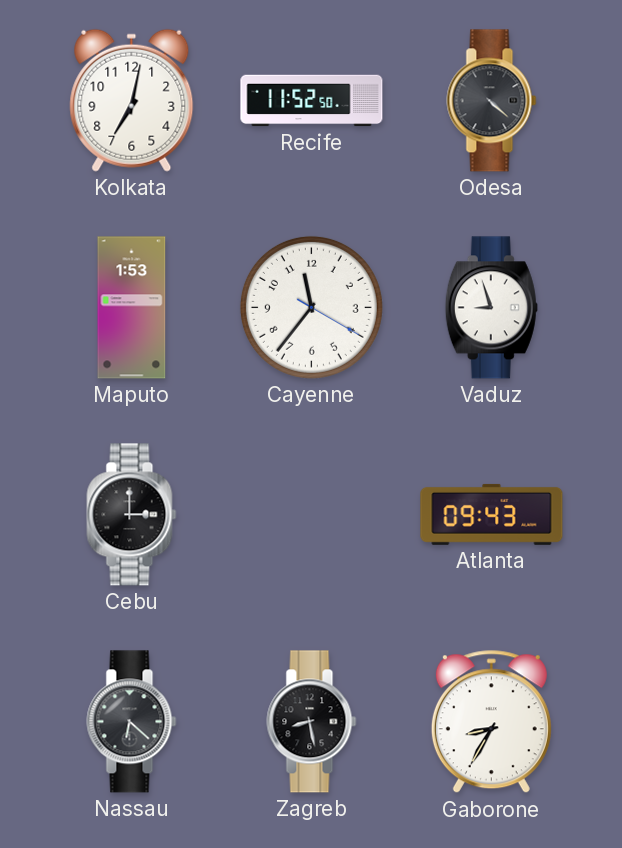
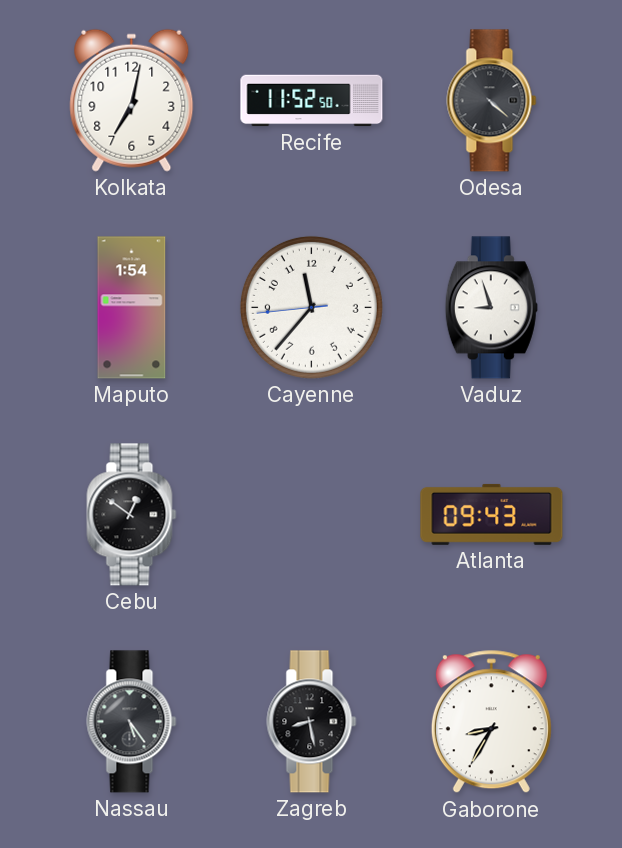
Maputo: 1:53 -> 1:54 (132, 308)
Cayenne: 11:36:20 -> 11:36:44 (311, 307)
Cebu: 3:00 -> 12:51 (132, 515)
Nassau: 6:22 -> 5:24 (132, 722)
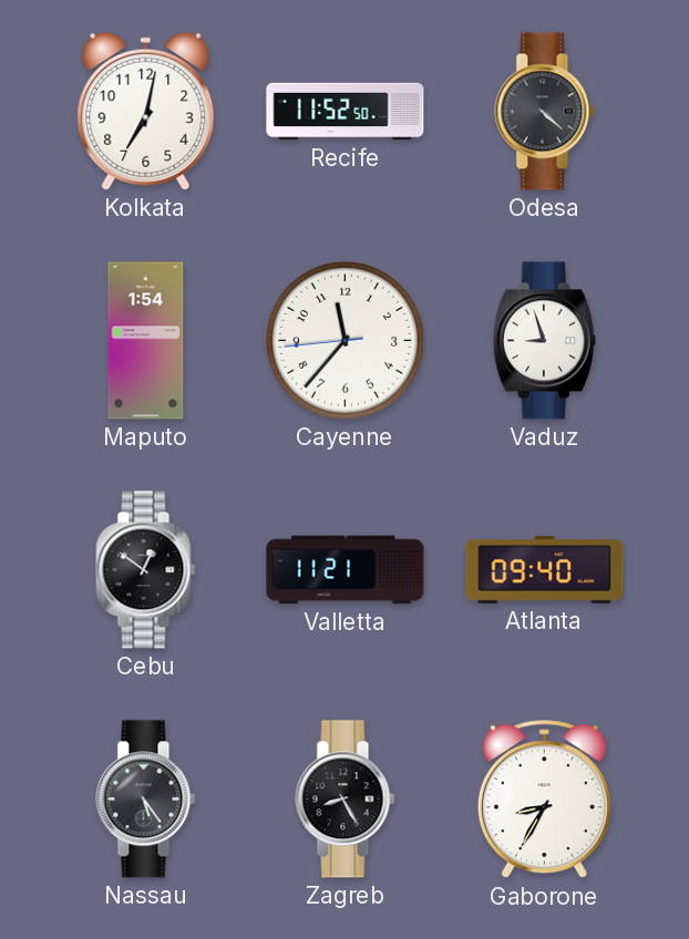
Valletta: none -> 11:21 (346, 570)
Atlanta: 09:43 -> 09:40 (545, 569)
Zagreb: 8:28 -> 8:25 (346, 799)
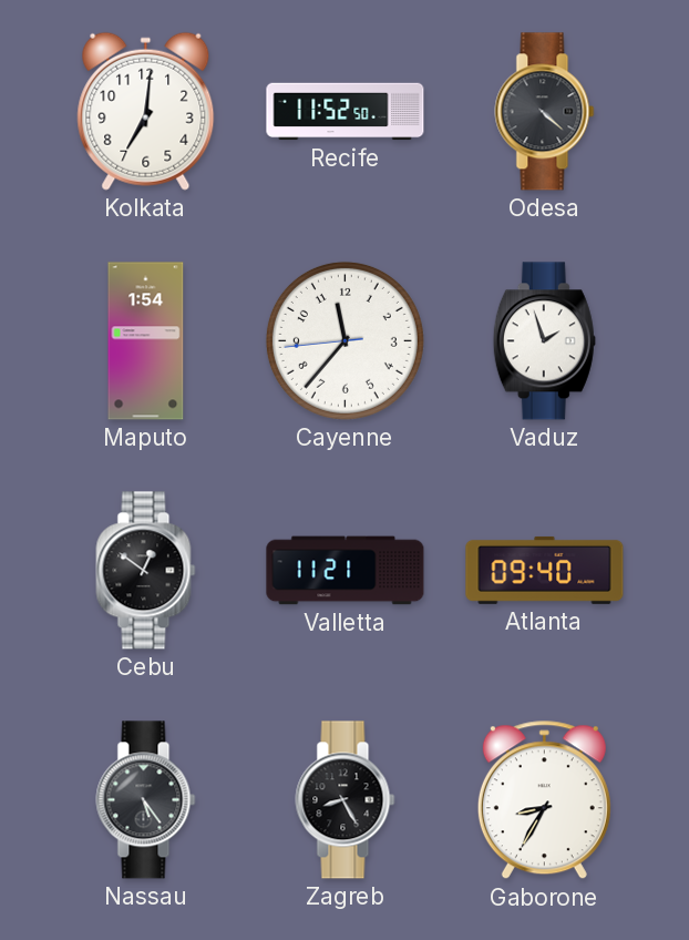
Kolkata: 7:02 -> 7:01 (146, 111)
Vaduz: 8:57 -> 1:57 (544, 341)
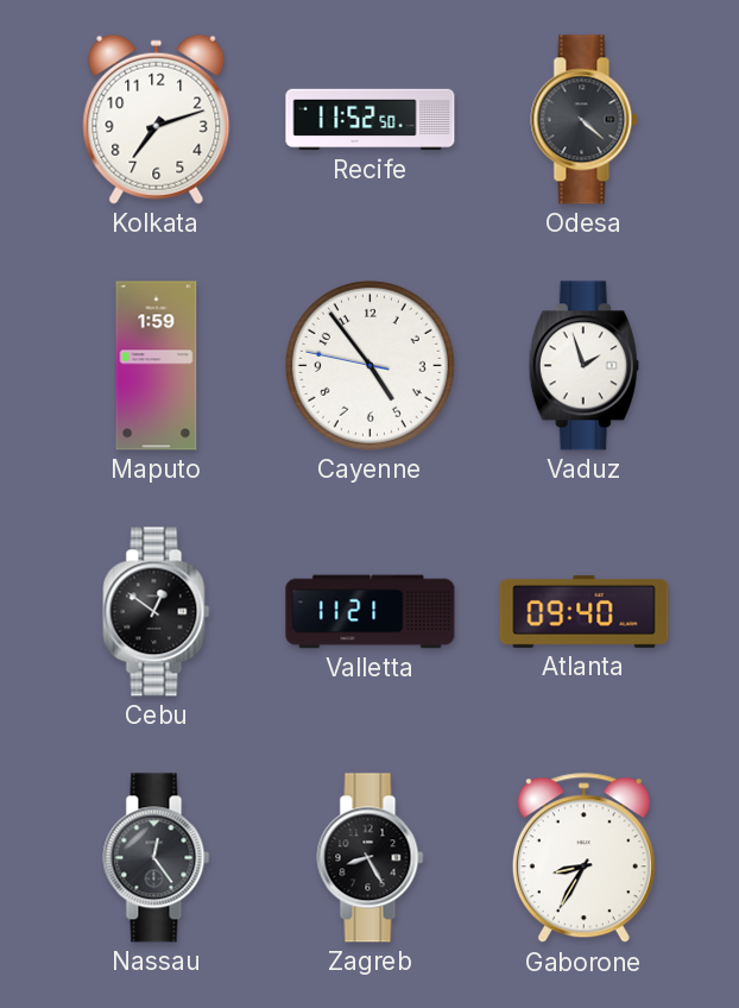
Kolkata: 7:01 -> 7:12 (157, 119)
Maputo: 1:54 -> 1:59 (157, 366)
Cayenne: 11:36 -> 4:53 (369, 365)
Nassau: 5:24 -> 12:24 (157, 858)
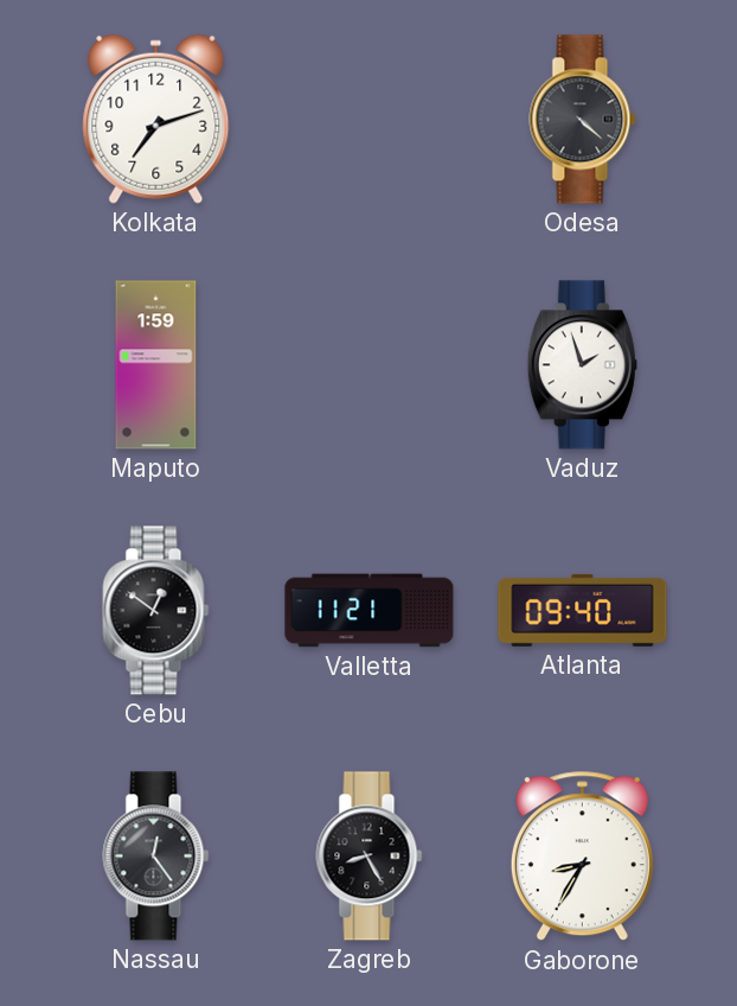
Recife: 11:52 -> none (371, 120)
Cayenne: 4:53 -> none (369, 365)
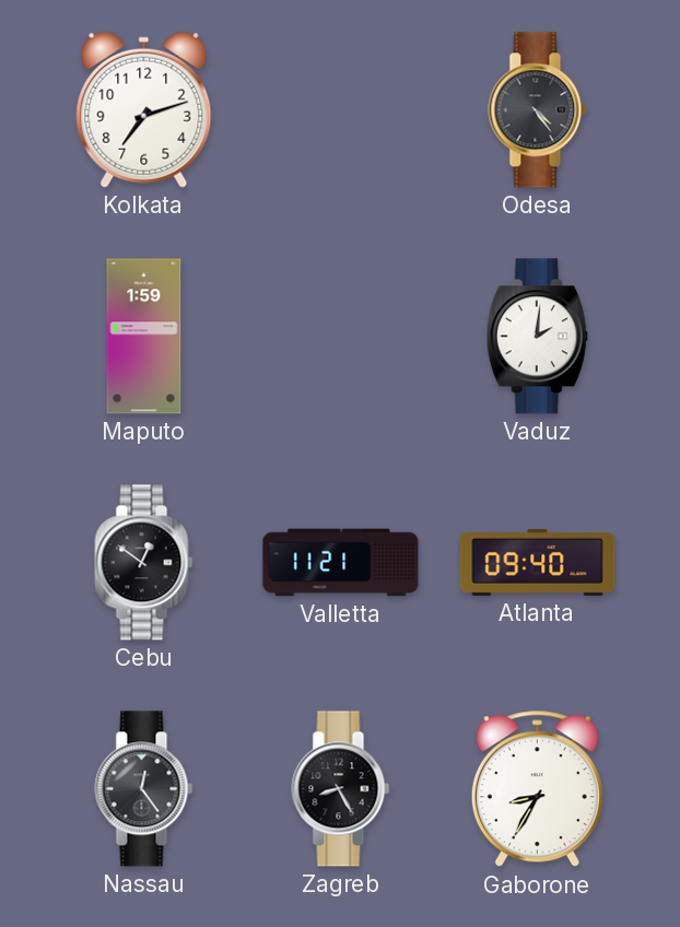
Odesa: 4:22 -> 4:24 (538, 110)
Vaduz: 1:57 -> 2:01 (537, 337)
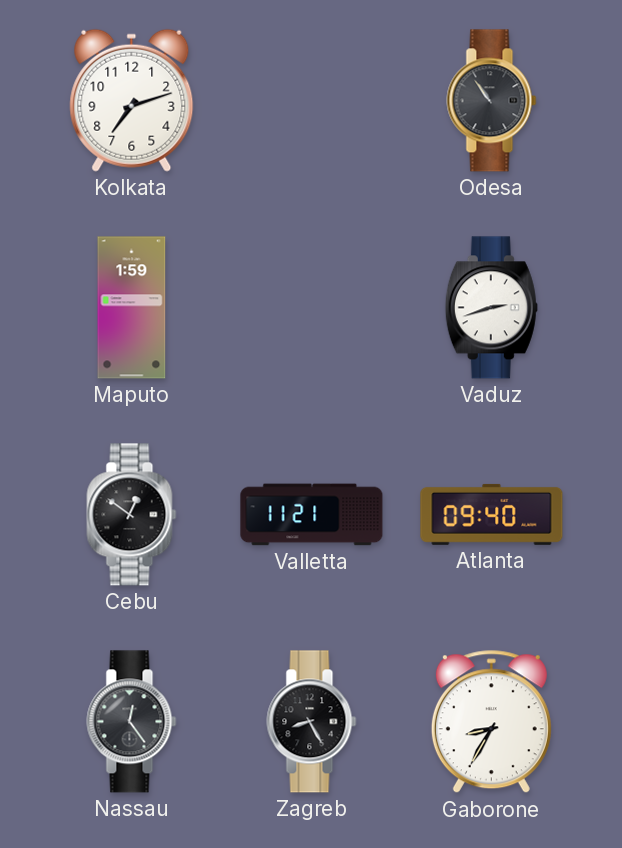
Odesa: 4:24 -> 10:54 (492, 101)
Vaduz: 2:01 -> 2:42 (491, 308)
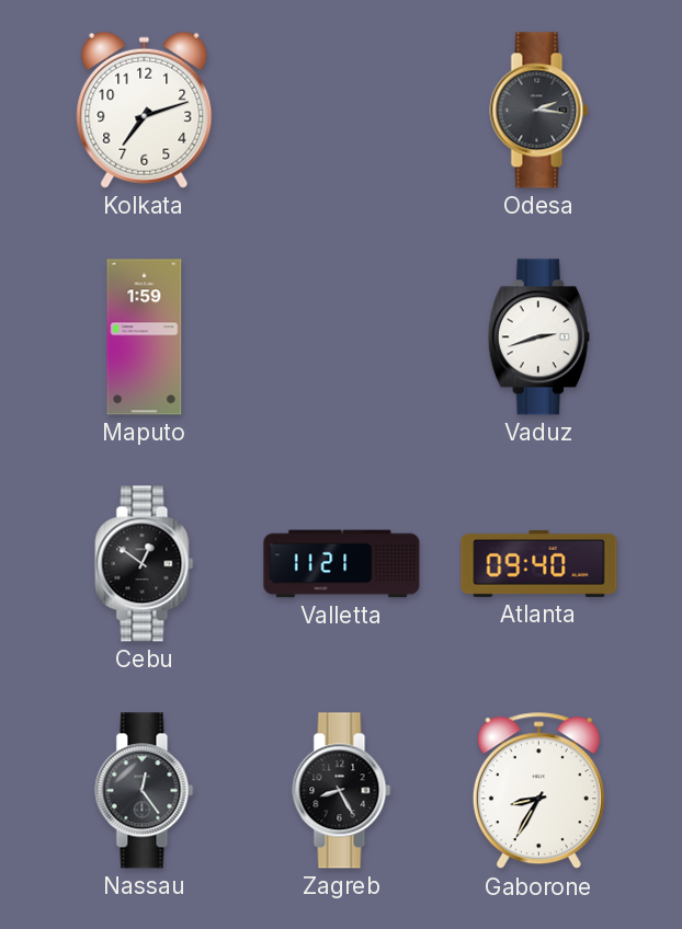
Odesa: 10:54 -> 2:16 (539, 111)
